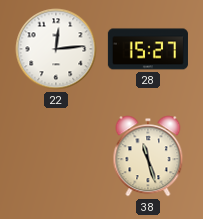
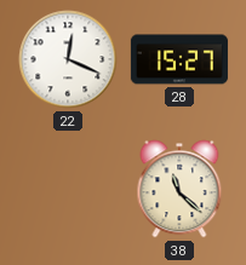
22: 12:14 -> 12:19 (68, 59)
38: 11:27 -> 11:22 (179, 189)
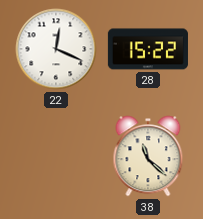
28: 15:27 -> 15:22 (148, 49)
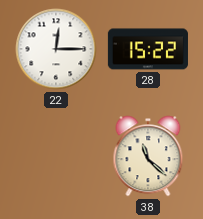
22: 12:19 -> 12:15 (56, 49)
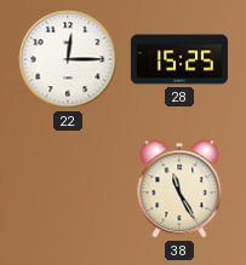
28: 15:22 -> 15:25 (179, 59)
38: 11:22 -> 11:25 (179, 189)
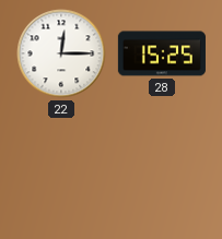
38: 11:25 -> none (179, 189)
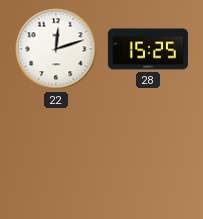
22: 12:15 -> 12:12 (56, 49)
